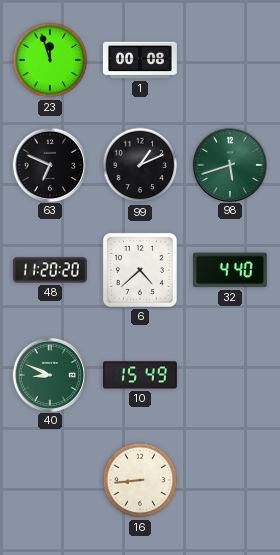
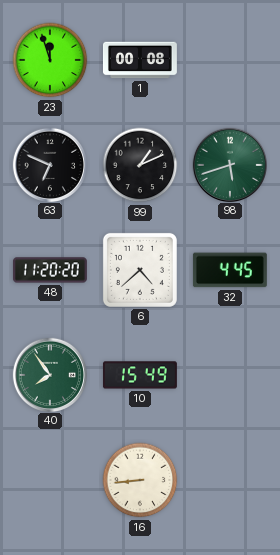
32: 4:40 -> 4:45 (230, 270)
40: 8:49 -> 7:54 (49, 374)
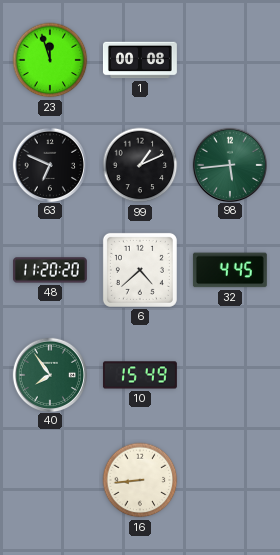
98: 5:42 -> 5:44 (229, 164)
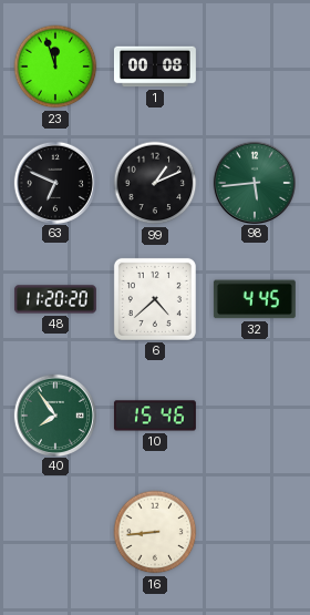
10: 15:49 -> 15:46 (155, 416)
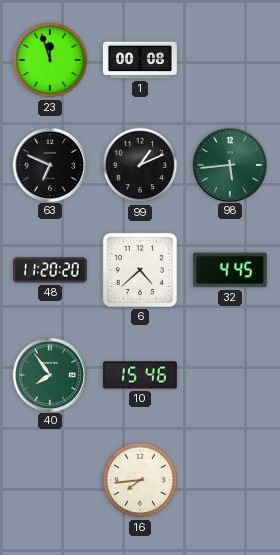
16: 8:44 -> 7:44 (140, 480)
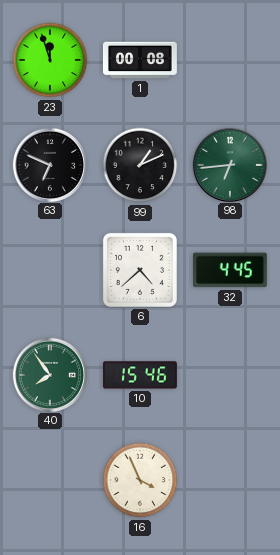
98: 5:44 -> 6:44 (229, 164)
48: 11:20 -> none (50, 270)
16: 7:44 -> 3:56 (140, 480)
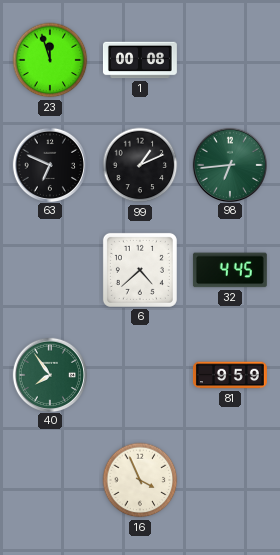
10: 15:46 -> none (140, 375)
81: none -> 9:59 (230, 375)
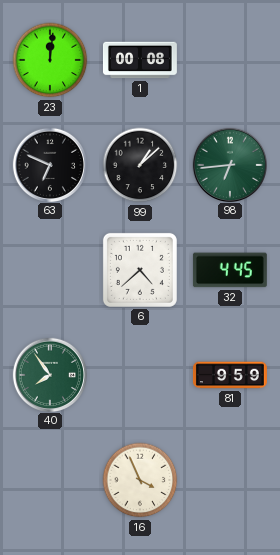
23: 11:57 -> 12:01 (50, 60)
99: 1:11 -> 1:08 (140, 165)
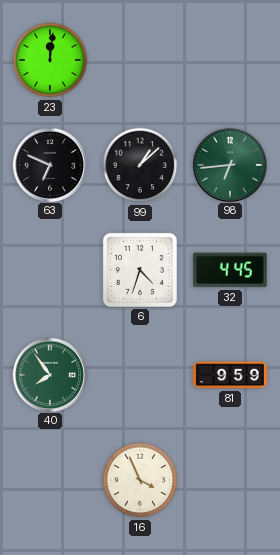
1: 00:08 -> none (140, 60)
6: 4:38 -> 4:33 (140, 270)
